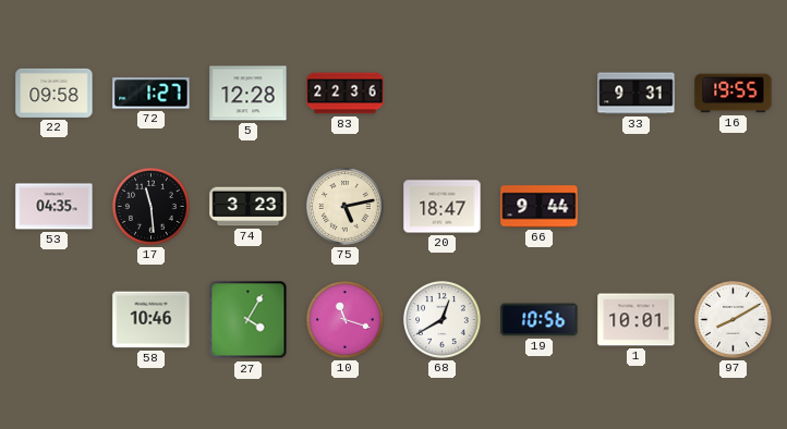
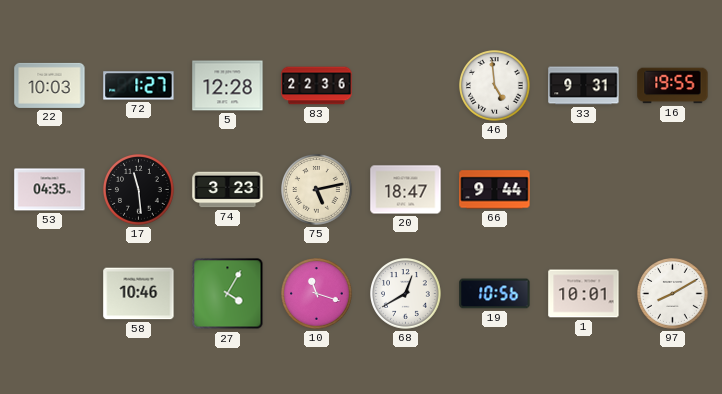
22: 09:58 -> 10:03 (50, 85)
46: none -> 4:59 (495, 86)
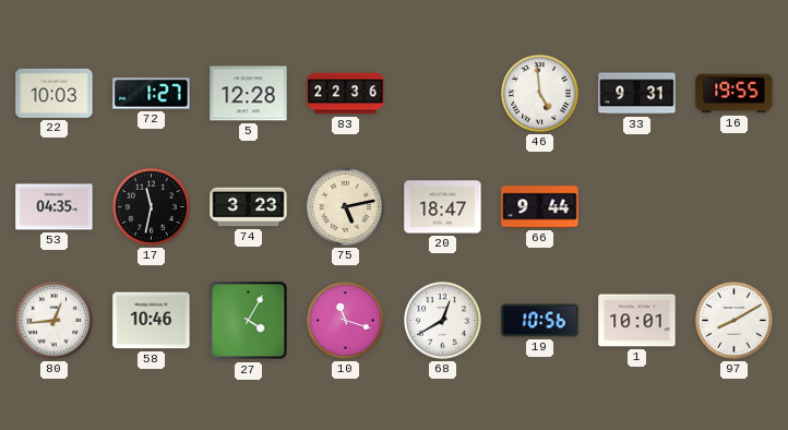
17: 11:29 -> 11:32 (152, 207)
80: none -> 12:44 (55, 321)
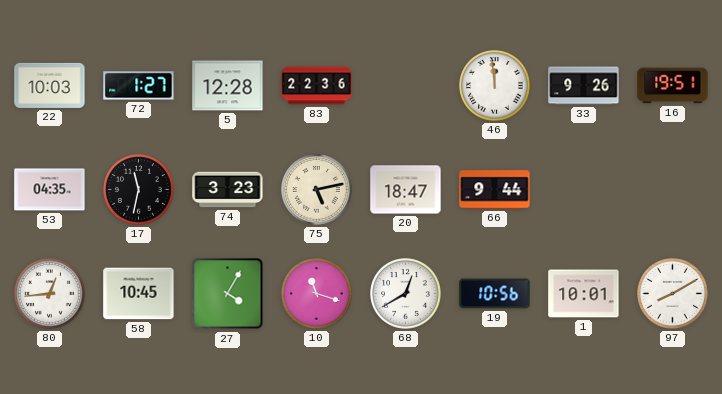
46: 4:59 -> 11:59 (495, 86)
33: 9:31 -> 9:26 (584, 86)
16: 19:55 -> 19:51 (673, 86)
58: 10:46 -> 10:45 (139, 294)
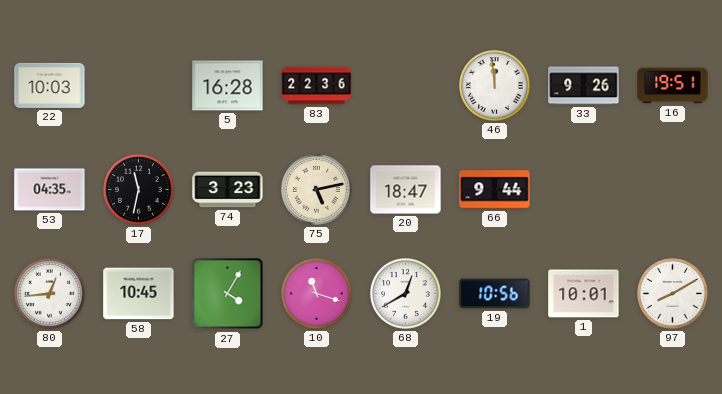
72: 1:27 -> none (139, 86)
5: 12:28 -> 16:28 (228, 86)
